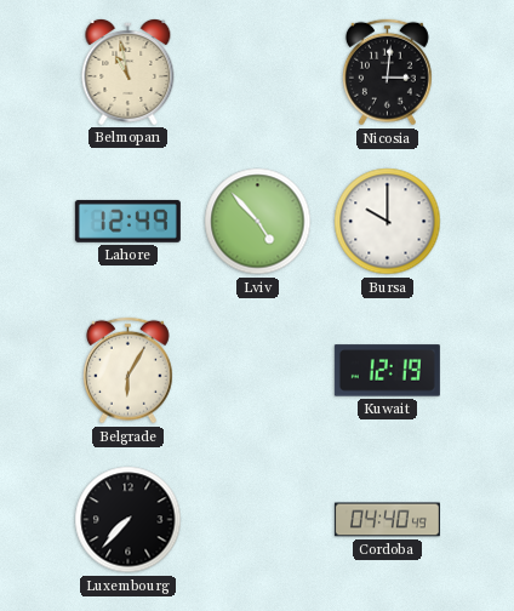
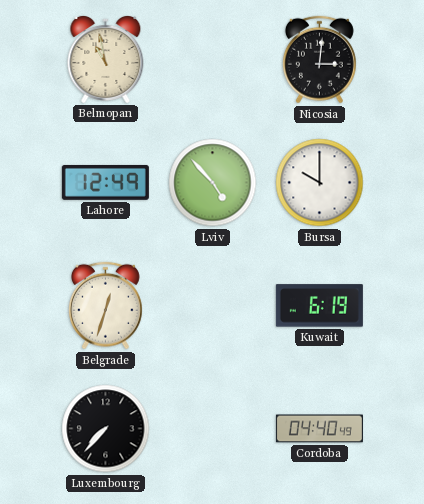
Belgrade: 6:05 -> 12:33 (105, 306)
Kuwait: 12:19 -> 6:19 (319, 306)
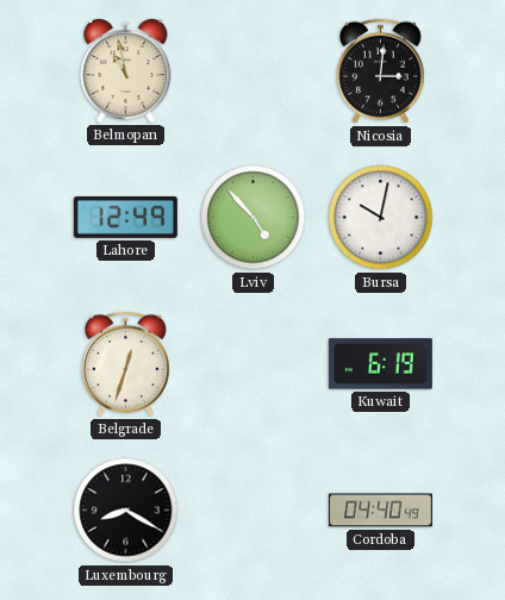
Bursa: 10:00 -> 10:02 (381, 218)
Luxembourg: 7:37 -> 8:20 (126, 511)
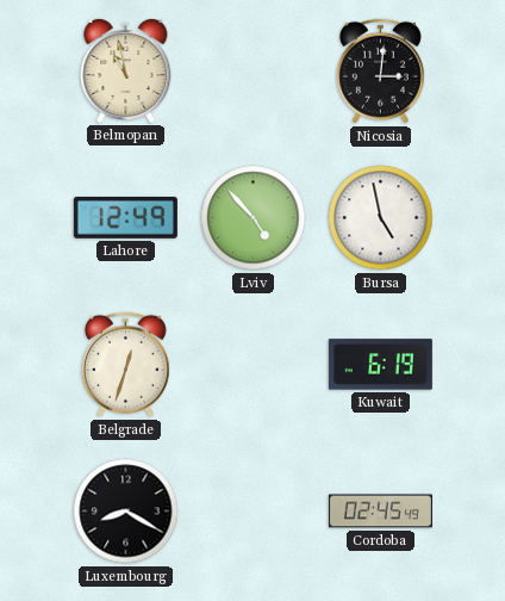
Bursa: 10:02 -> 4:58 (381, 218)
Cordoba: 04:40 -> 02:45 (380, 512)
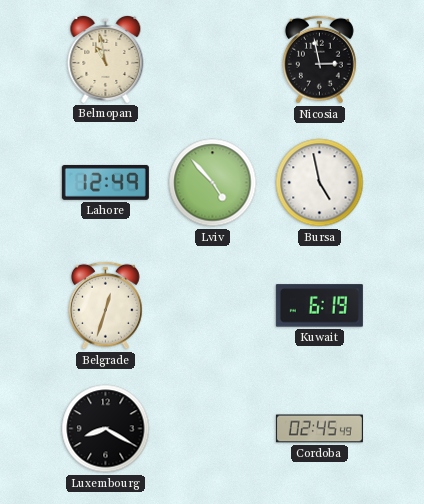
Nicosia: 3:01 -> 2:58 (319, 60)
